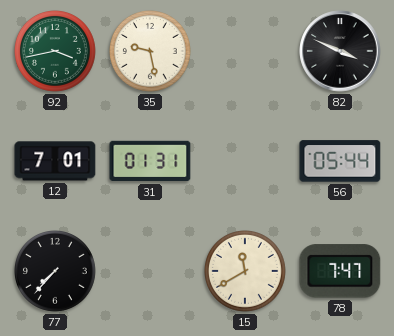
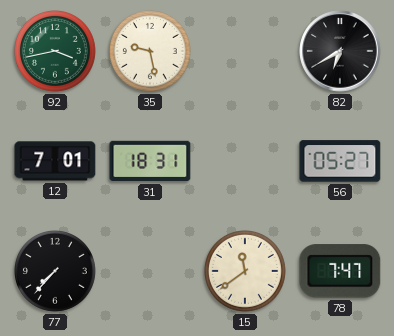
82: 3:49 -> 6:40 (340, 51)
31: 01:31 -> 18:31 (150, 161)
56: 05:44 -> 05:27 (340, 161)
15: 11:40 -> 11:39 (246, 272)
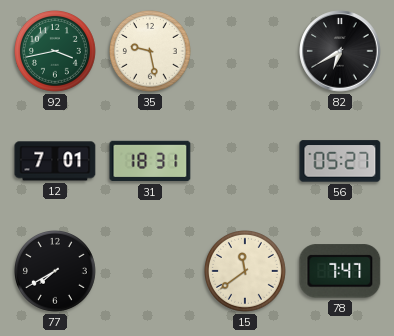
77: 7:37 -> 7:40 (56, 272)
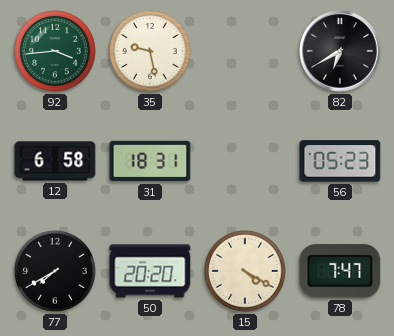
92: 3:43 -> 3:44 (56, 52)
12: 7:01 -> 6:58 (55, 161)
56: 05:27 -> 05:23 (340, 161)
50: none -> 20:20 (150, 271)
15: 11:39 -> 4:20 (246, 272)
